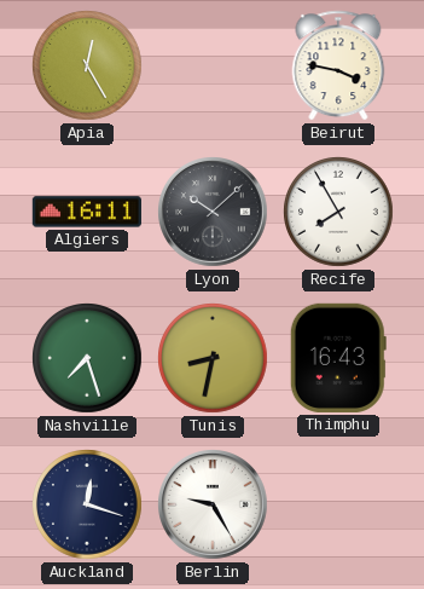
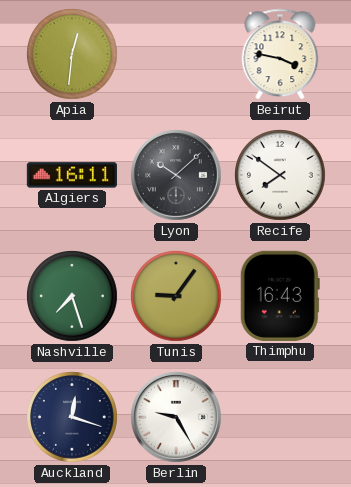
Apia: 12:25 -> 12:31 (72, 54)
Recife: 7:55 -> 7:51 (280, 175)
Tunis: 8:32 -> 9:06 (176, 296)
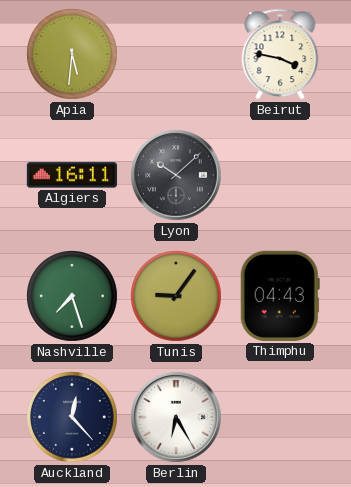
Apia: 12:31 -> 5:31 (72, 54)
Recife: 7:51 -> none (280, 175)
Thimphu: 16:43 -> 04:43 (280, 296)
Auckland: 12:18 -> 12:23 (72, 417)
Berlin: 9:25 -> 6:25 (177, 418)
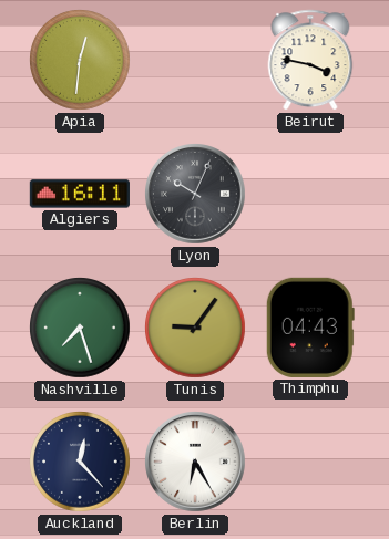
Apia: 5:31 -> 12:31 (80, 60)
Lyon: 10:08 -> 10:04 (196, 195)
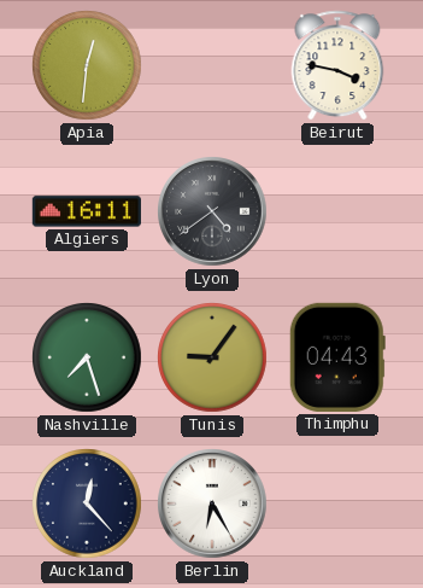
Lyon: 10:04 -> 4:39 (213, 213)
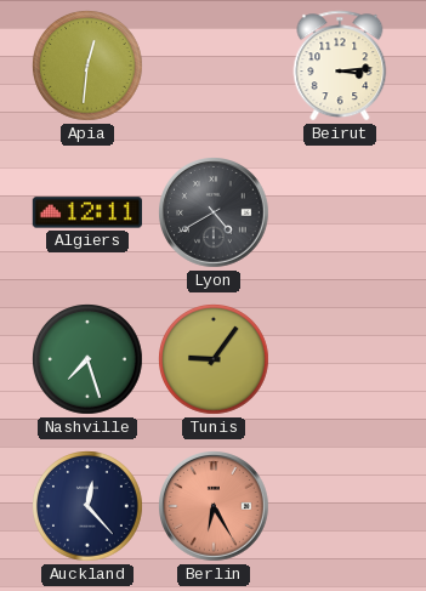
Beirut: 3:47 -> 3:14 (340, 66)
Algiers: 16:11 -> 12:11 (87, 212)
Lyon: 4:39 -> 4:40 (215, 214)
Thimphu: 04:43 -> none (337, 357)
Berlin dial: white -> salmon (215, 507)
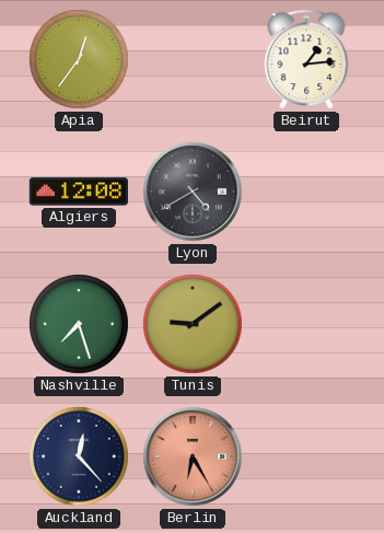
Apia: 12:31 -> 12:36 (79, 59)
Beirut: 3:14 -> 1:14 (306, 59)
Algiers: 12:11 -> 12:08 (79, 192)
Tunis: 9:06 -> 9:09 (193, 324)
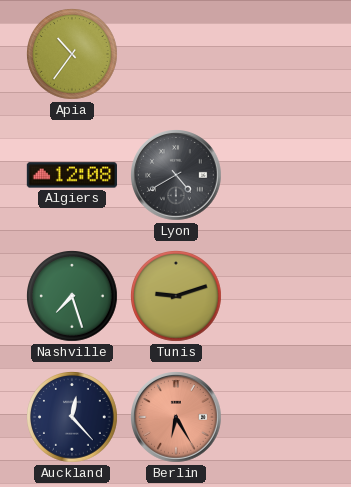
Apia: 12:36 -> 10:36 (72, 54)
Beirut: 1:14 -> none (306, 59)
Tunis: 9:09 -> 9:12 (176, 296)
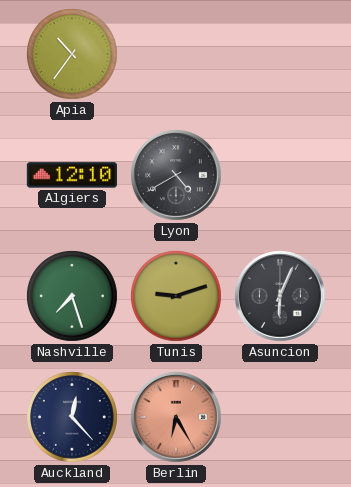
Algiers: 12:08 -> 12:10 (72, 175)
Asuncion: none -> 6:04 (281, 297)
